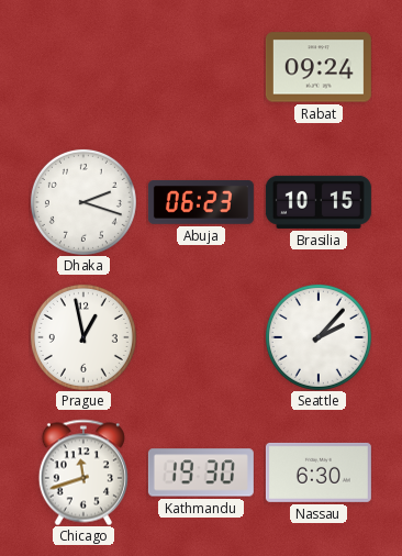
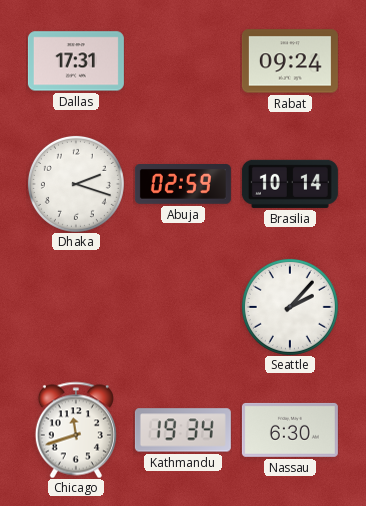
Dallas: none -> 17:31 (76, 61)
Abuja: 06:23 -> 02:59 (183, 185)
Brasilia: 10:15 -> 10:14 (290, 184)
Prague: 12:58 -> none (83, 337)
Kathmandu: 19:30 -> 19:34 (183, 430)
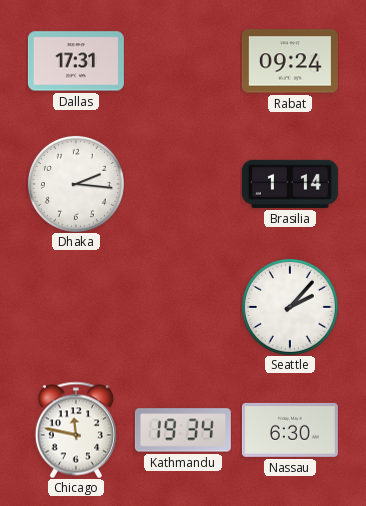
Dhaka: 2:18 -> 2:16 (76, 184)
Abuja: 02:59 -> none (183, 185)
Brasilia: 10:14 -> 1:14 (290, 184)
Chicago: 11:42 -> 11:47 (76, 430)
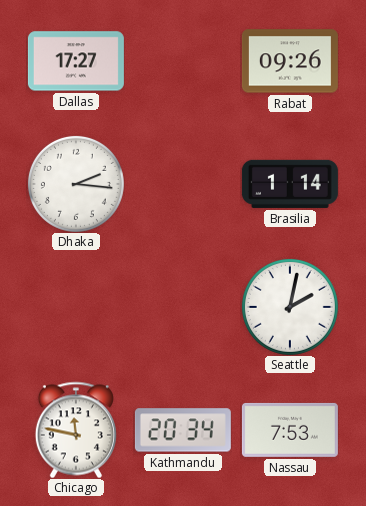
Dallas: 17:31 -> 17:27 (76, 61)
Rabat: 09:24 -> 09:26 (290, 61)
Seattle: 2:07 -> 2:02 (290, 307)
Kathmandu: 19:34 -> 20:34 (183, 430)
Nassau: 6:30 -> 7:53 (290, 430)
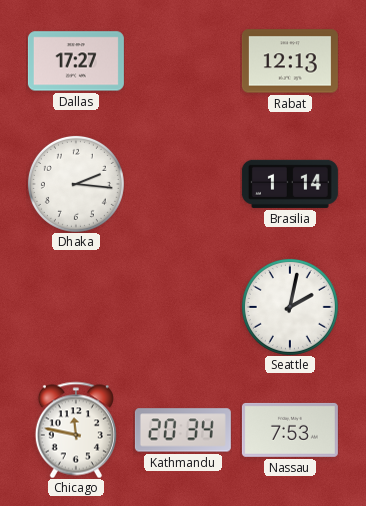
Rabat: 09:26 -> 12:13 (290, 61)
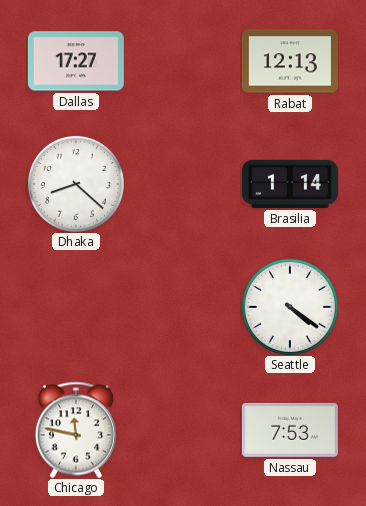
Dhaka: 2:16 -> 8:22 (76, 184)
Seattle: 2:02 -> 4:21 (290, 307)
Kathmandu: 20:34 -> none (183, 430)
